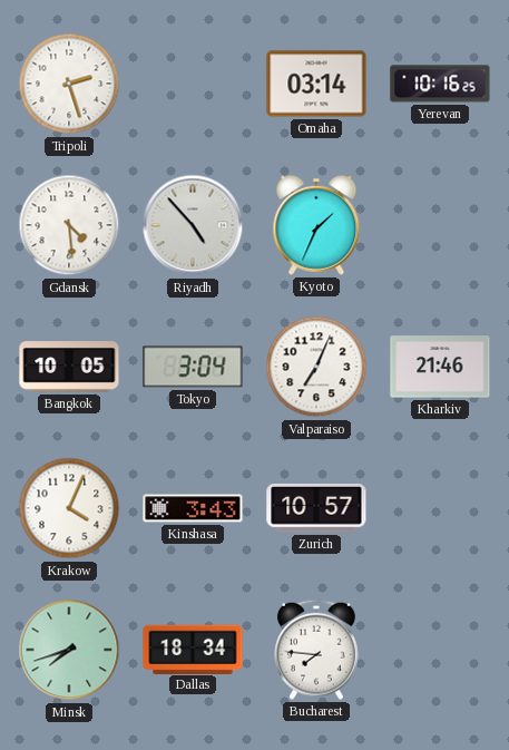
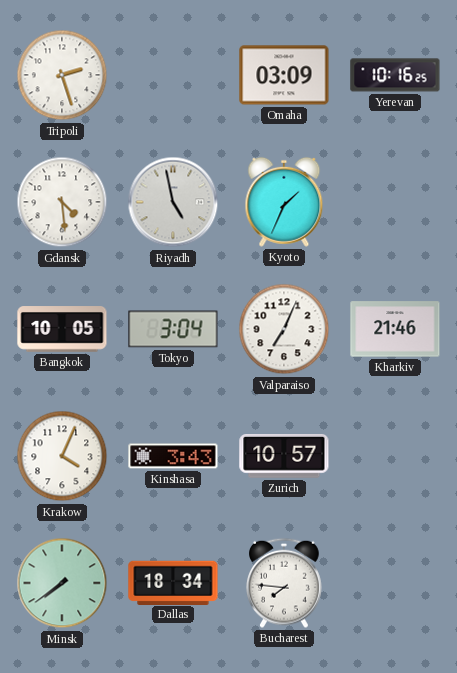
Omaha: 03:14 -> 03:09 (284, 75)
Riyadh: 4:53 -> 4:58 (173, 202)
Minsk: 7:42 -> 7:39 (62, 583)
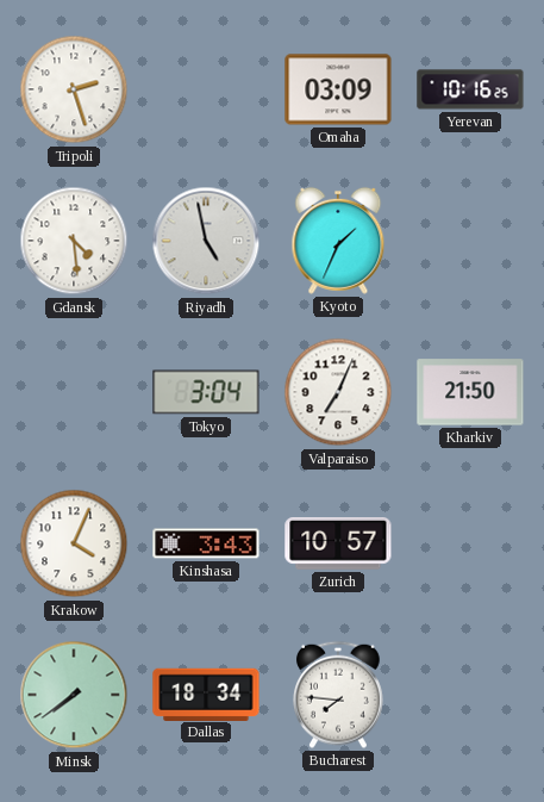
Bangkok: 10:05 -> none (62, 329)
Kharkiv: 21:46 -> 21:50 (470, 392)
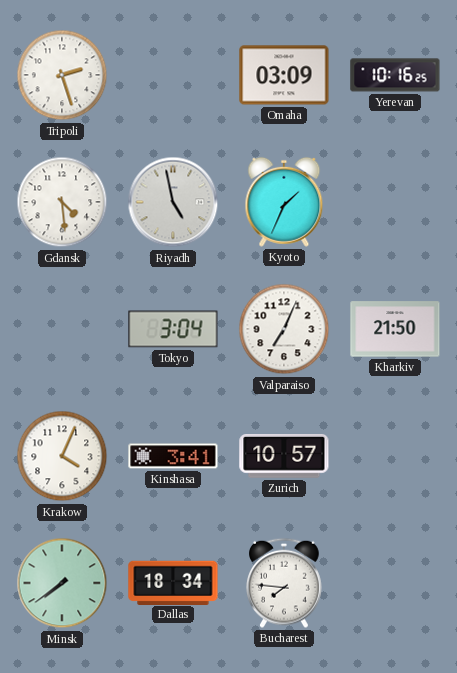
Kinshasa: 3:43 -> 3:41 (173, 456)
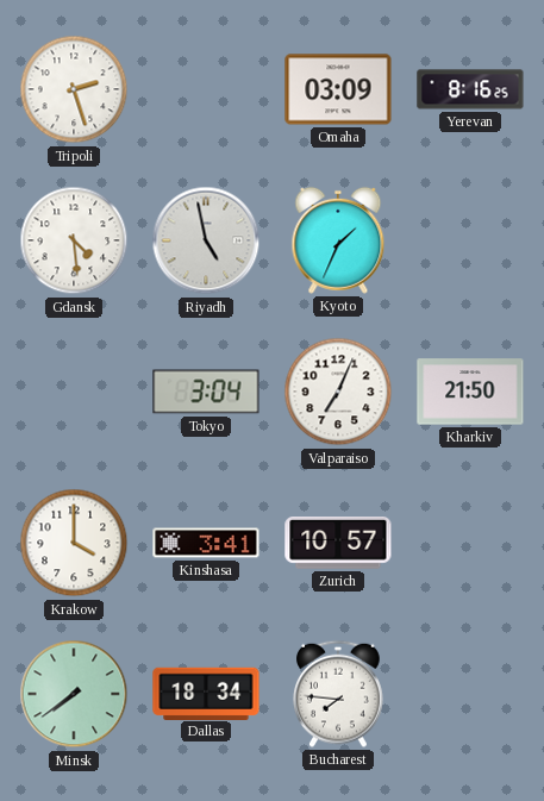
Yerevan: 10:16 -> 8:16 (470, 89)
Krakow: 4:04 -> 4:00 (74, 543)
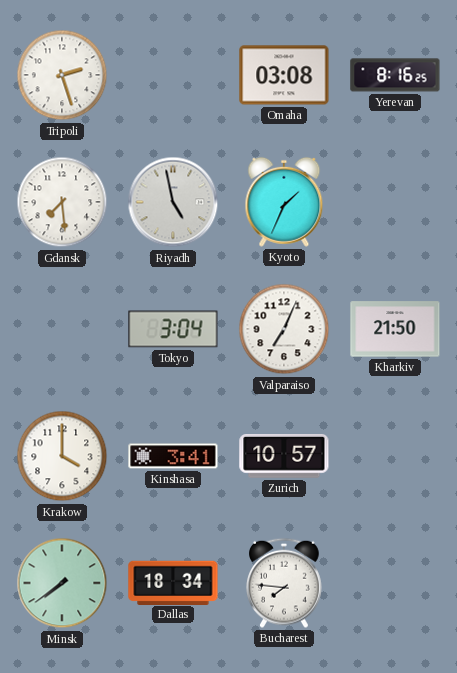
Omaha: 03:09 -> 03:08 (284, 75)
Gdansk: 4:29 -> 7:29 (62, 202)
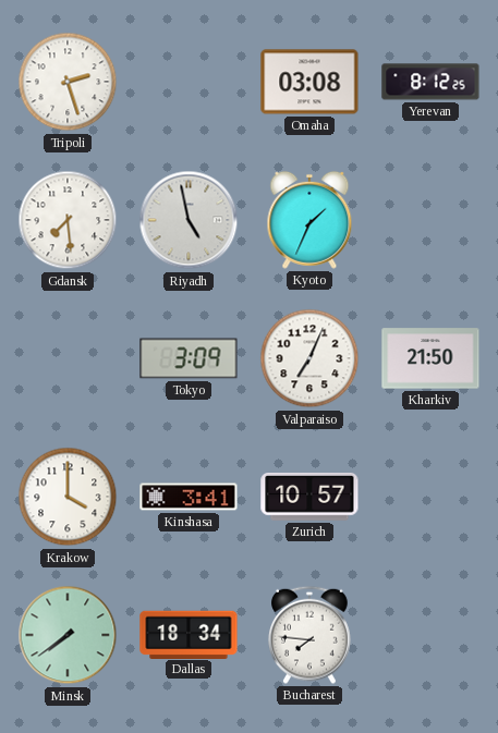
Yerevan: 8:16 -> 8:12 (430, 82)
Tokyo: 3:04 -> 3:09 (189, 358)
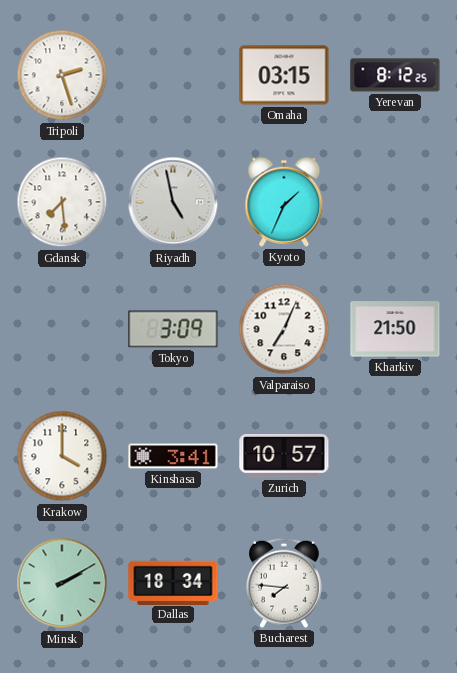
Omaha: 03:08 -> 03:15 (284, 75)
Minsk: 7:39 -> 2:10 (62, 583)
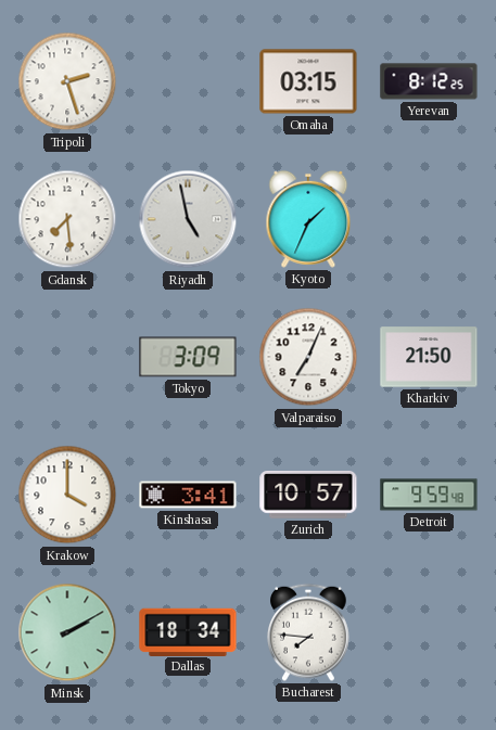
Detroit: none -> 9:59 (429, 495)
